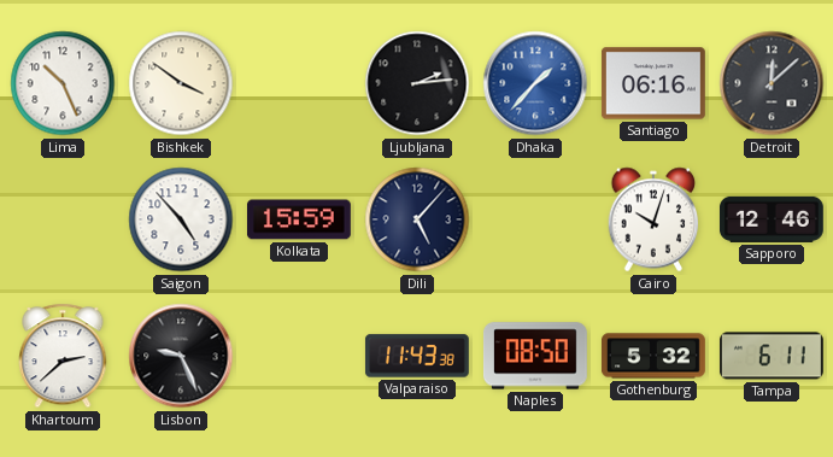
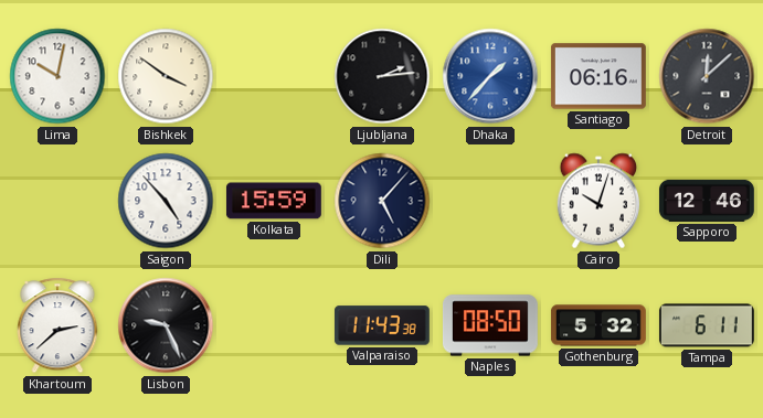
Lima: 10:26 -> 10:02 (57, 76)
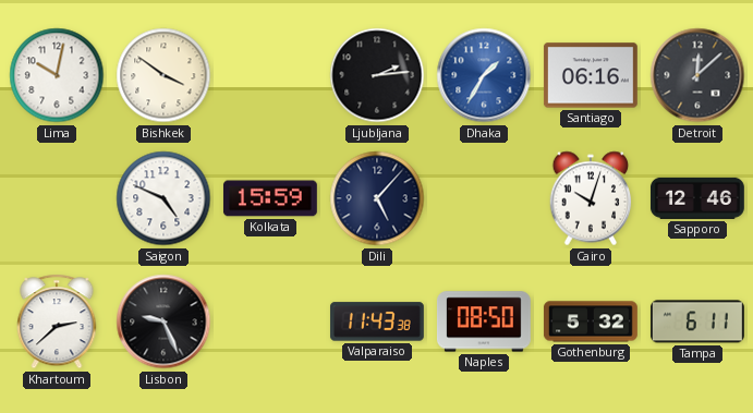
Dhaka: 1:37 -> 1:35 (484, 75)
Saigon: 4:53 -> 4:49 (163, 198)
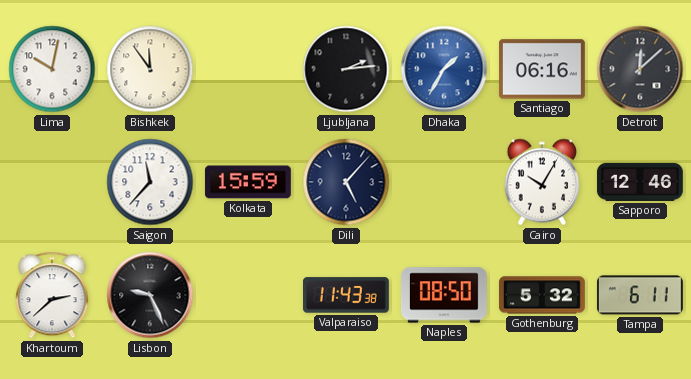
Bishkek: 3:51 -> 11:54 (150, 69)
Saigon: 4:49 -> 11:37 (150, 182)
Cairo: 10:03 -> 10:05 (542, 182)
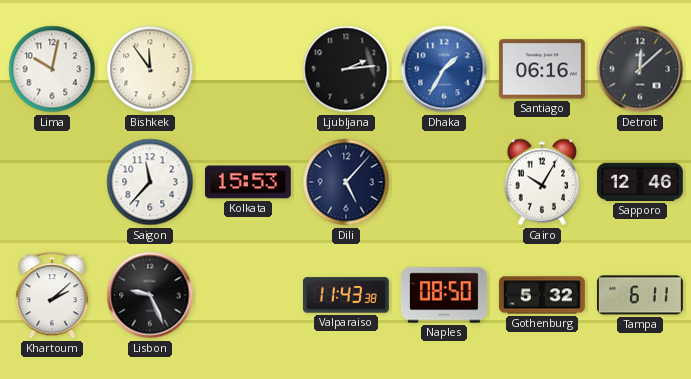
Kolkata: 15:59 -> 15:53 (248, 182)
Khartoum: 2:38 -> 2:08 (52, 295)
